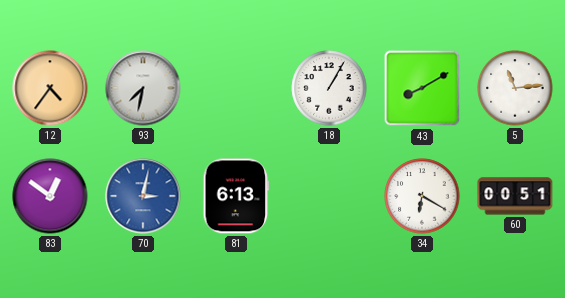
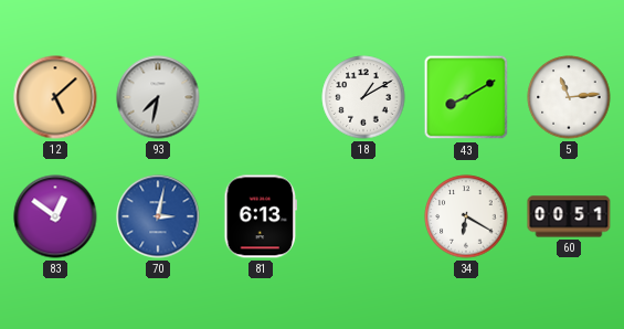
12: 4:36 -> 5:08 (55, 97)
18: 1:05 -> 1:10 (363, 97)
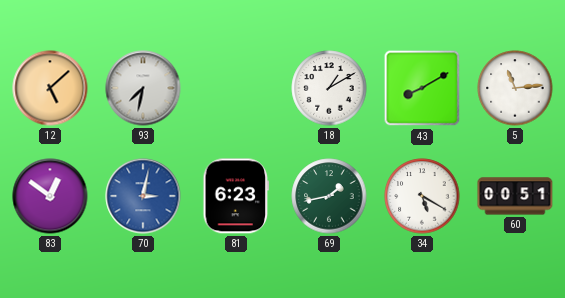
81: 6:13 -> 6:23 (236, 196)
69: none -> 1:43 (329, 196)
34: 6:20 -> 5:20 (422, 196)
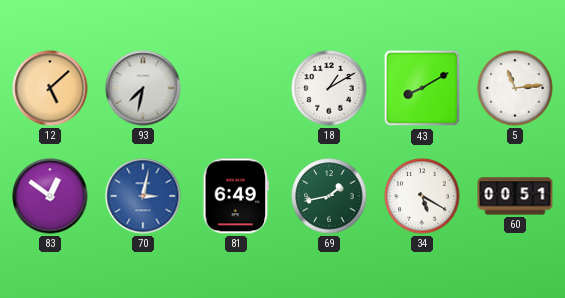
81: 6:23 -> 6:49 (236, 196)
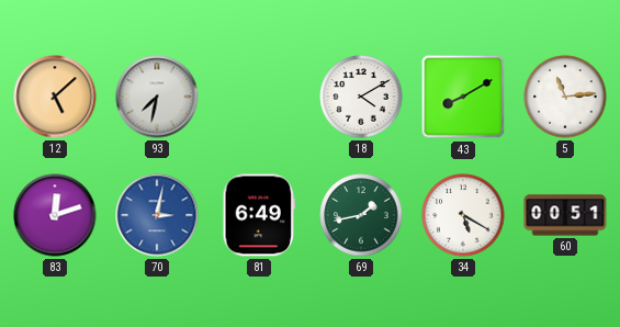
18: 1:10 -> 4:10 (361, 97)
83: 12:51 -> 12:12 (55, 215)
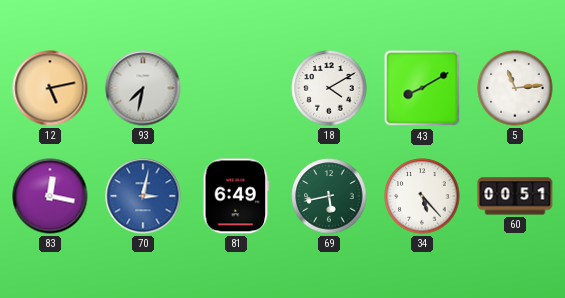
12: 5:08 -> 5:13 (50, 88)
83: 12:12 -> 12:17 (50, 196)
69: 1:43 -> 5:43 (329, 196)
34: 5:20 -> 5:23 (422, 196)
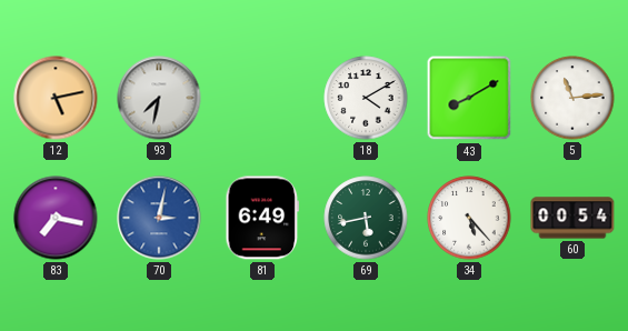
83: 12:17 -> 7:17 (56, 218)
60: 00:51 -> 00:54 (572, 218)
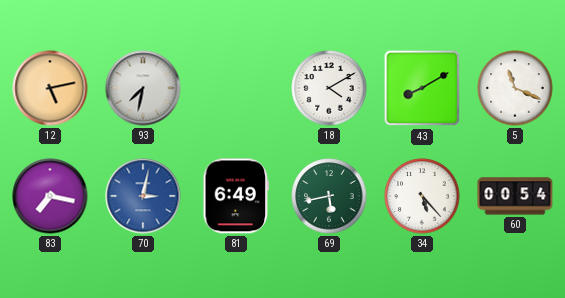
5: 11:14 -> 11:19 (515, 88)
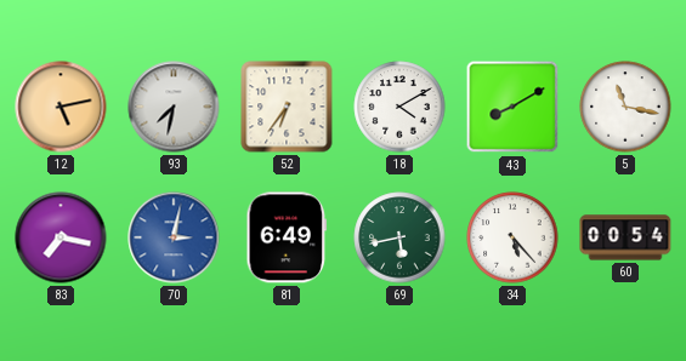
52: none -> 6:36 (287, 107)
5: 11:19 -> 11:17 (625, 107)
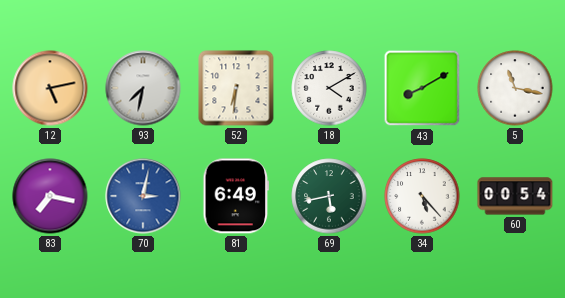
52: 6:36 -> 6:31 (236, 88)
